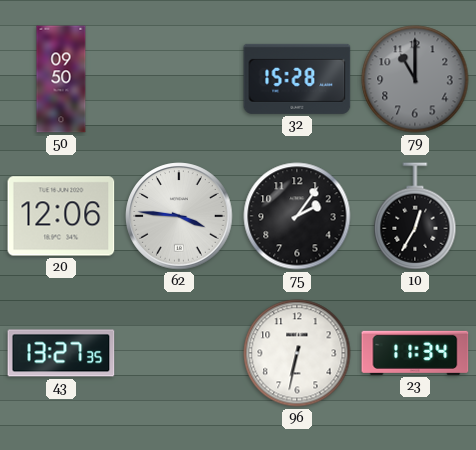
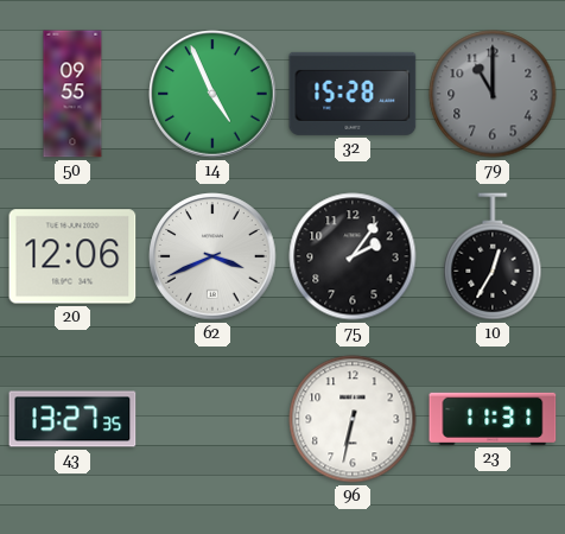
50: 09:50 -> 09:55 (72, 94)
14: none -> 4:56 (212, 94)
62: 3:46 -> 3:41 (212, 256)
23: 11:34 -> 11:31 (493, 419)
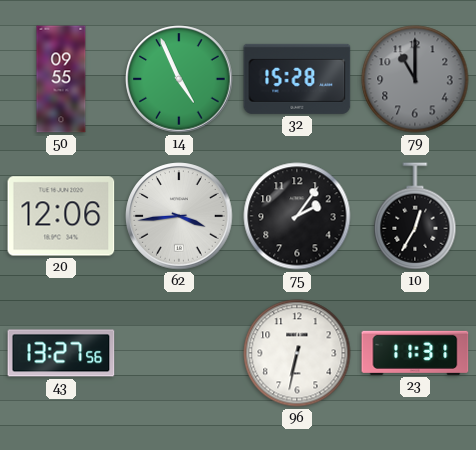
62: 3:41 -> 3:44 (179, 216)
43: 13:27:35 -> 13:27:56 (61, 353)
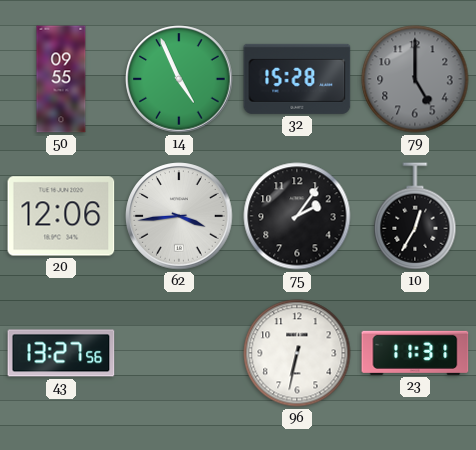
79: 11:00 -> 5:00 (415, 79)
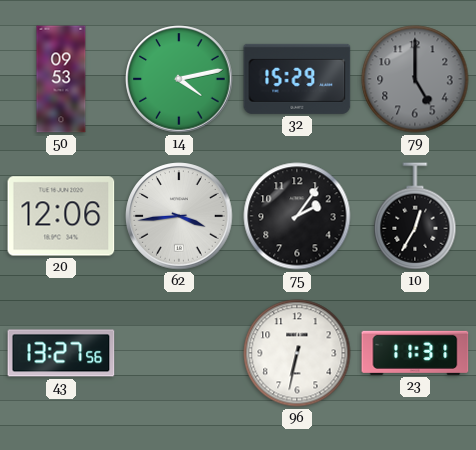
50: 09:55 -> 09:53 (61, 79)
14: 4:56 -> 4:13 (179, 79)
32: 15:28 -> 15:29 (297, 79)
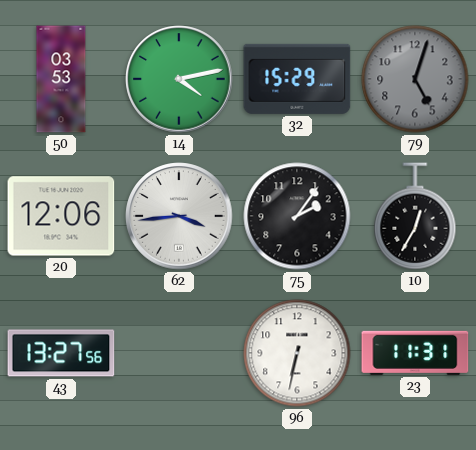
50: 09:53 -> 03:53 (61, 79)
79: 5:00 -> 5:03 (415, 79)
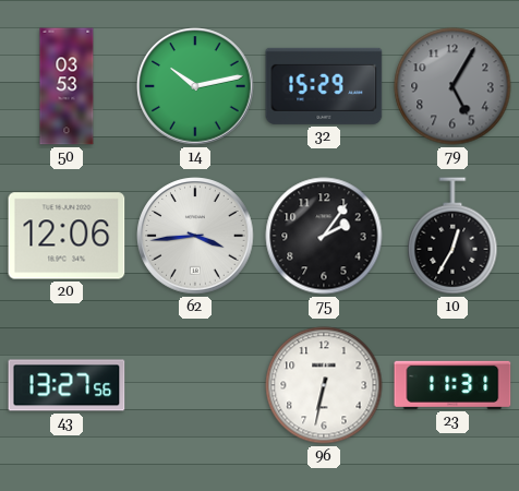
14: 4:13 -> 10:13 (195, 86)
79: 5:03 -> 5:05 (452, 86)
